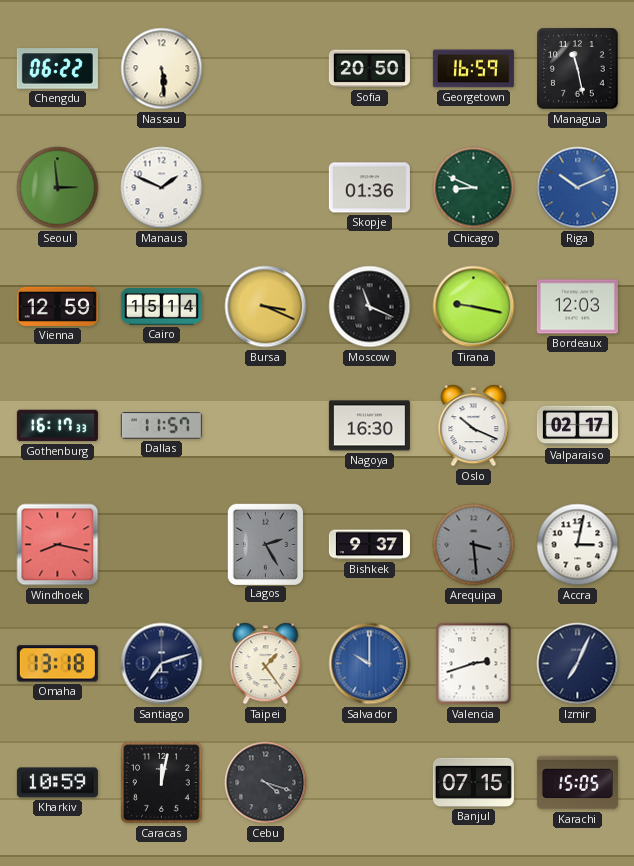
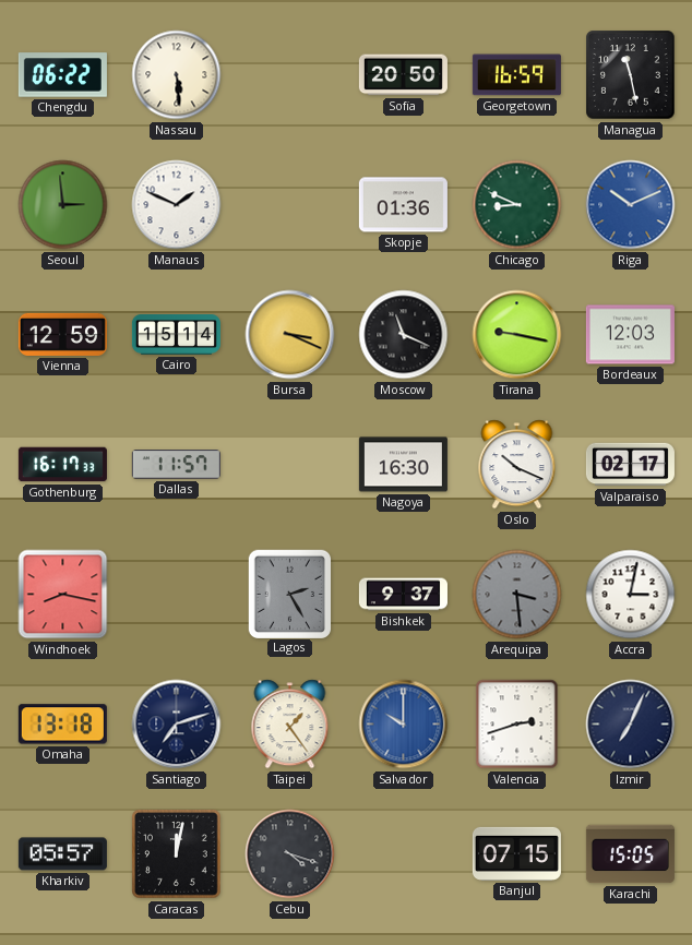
Kharkiv: 10:59 -> 05:57 (62, 854)
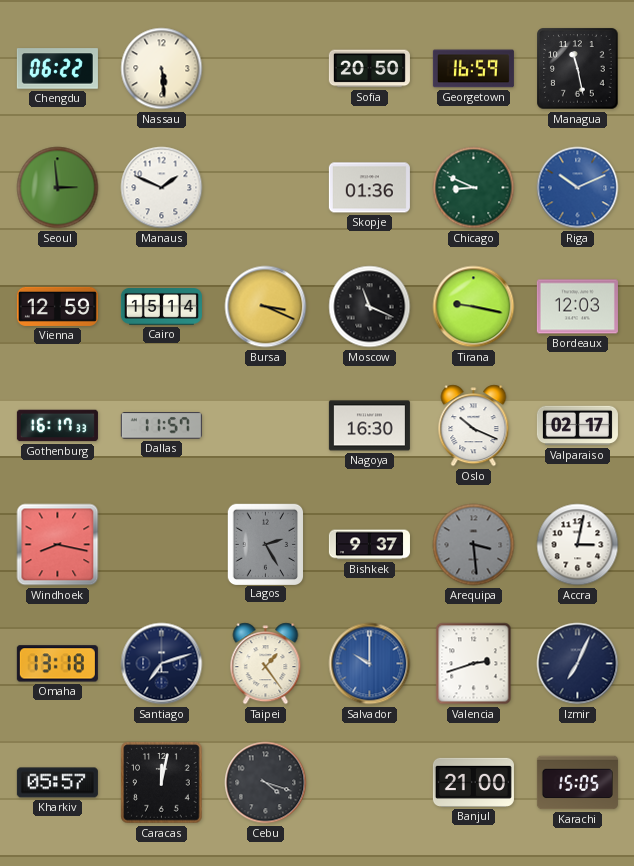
Banjul: 07:15 -> 21:00 (473, 782)
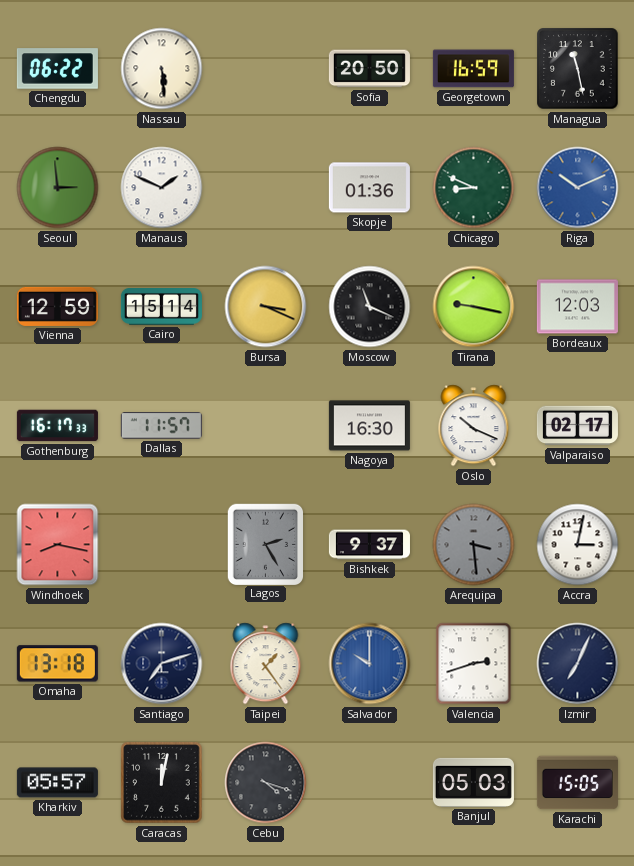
Banjul: 21:00 -> 05:03 (473, 782)
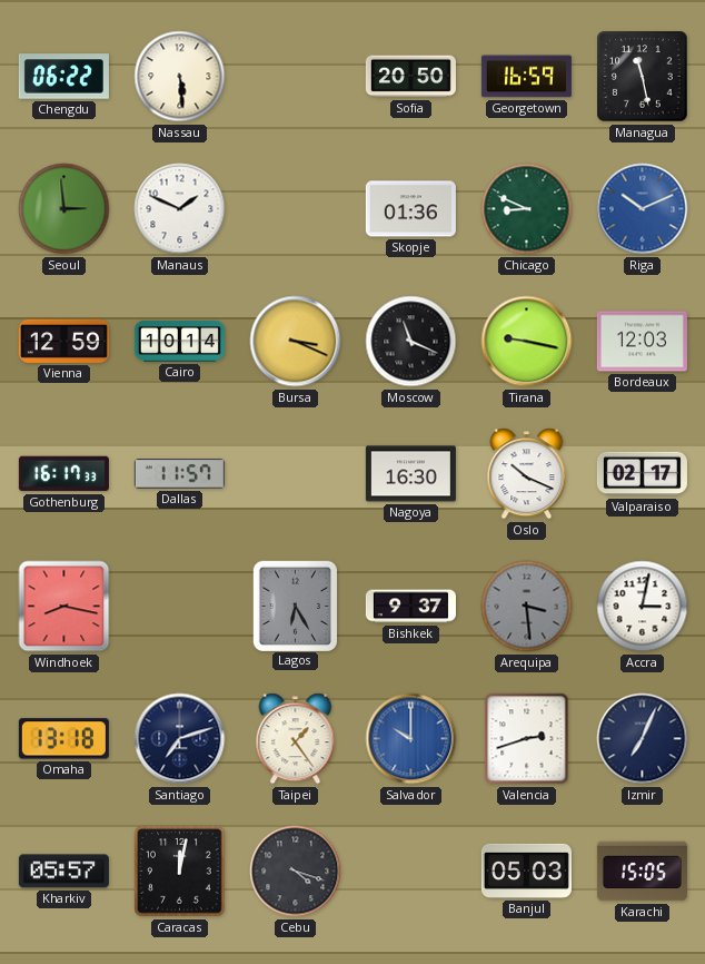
Cairo: 15:14 -> 10:14 (179, 342)
Lagos: 2:25 -> 6:25 (295, 606)
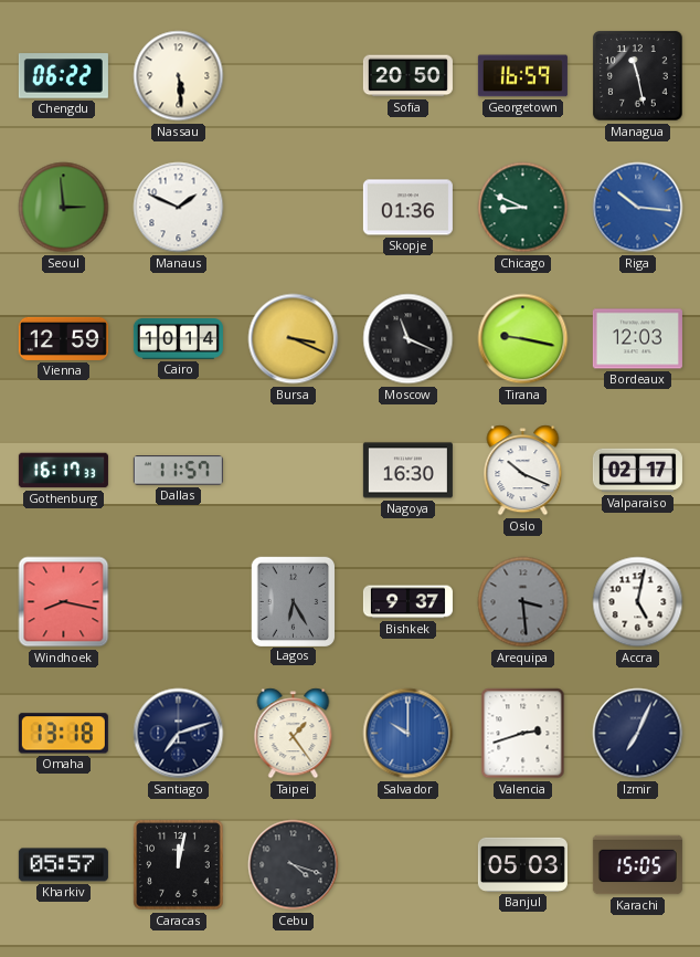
Riga: 10:11 -> 10:16 (638, 208)
Accra: 3:02 -> 5:02 (638, 602)
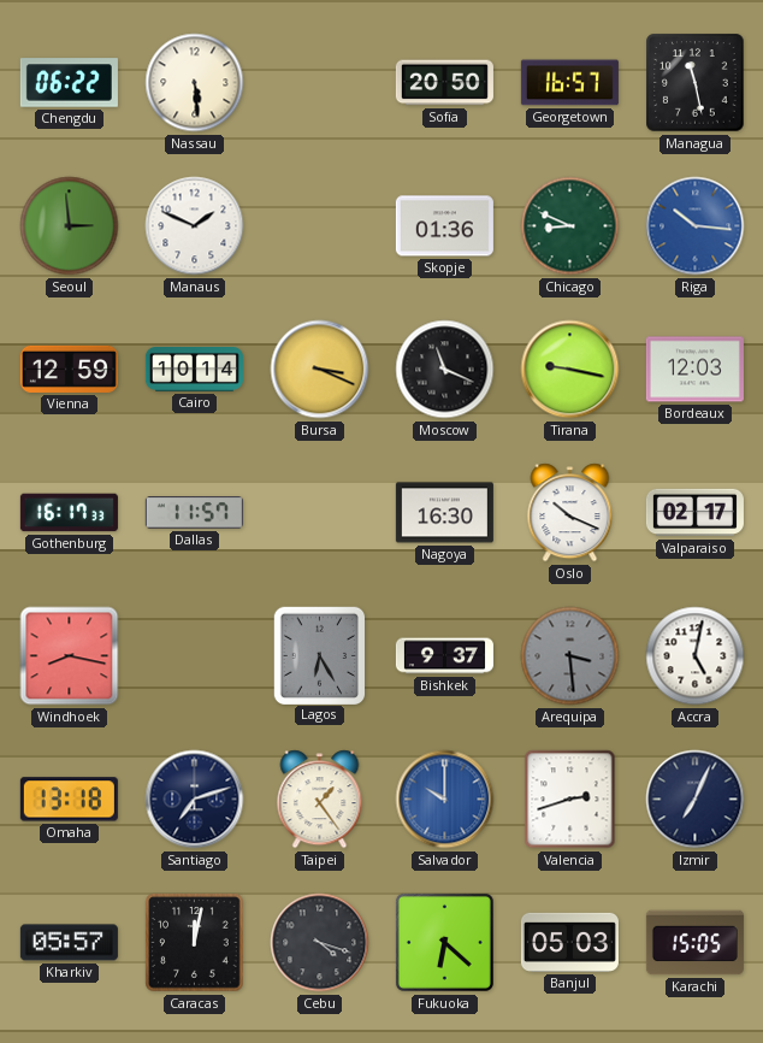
Georgetown: 16:59 -> 16:57 (569, 83)
Fukuoka: none -> 6:22 (444, 942)
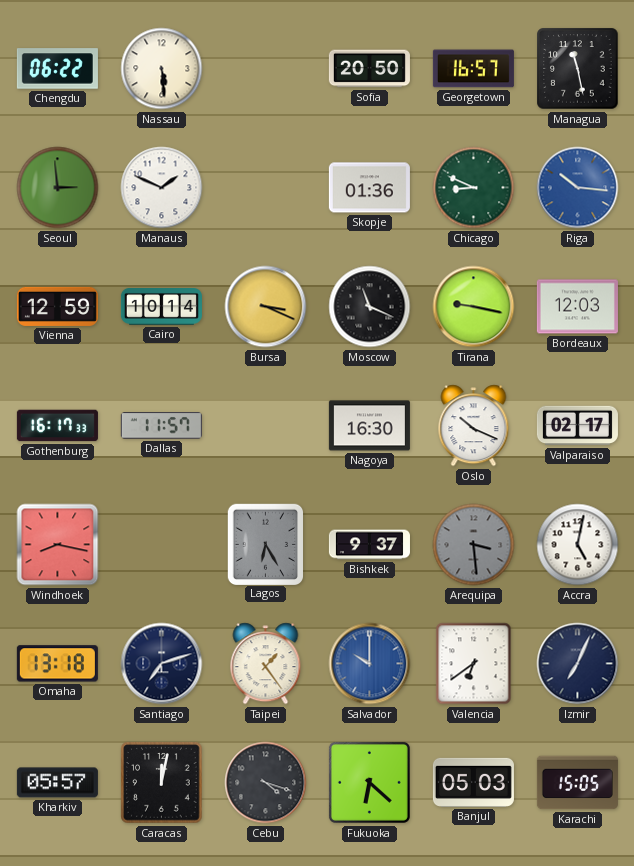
Valencia: 2:42 -> 6:39 (474, 664)
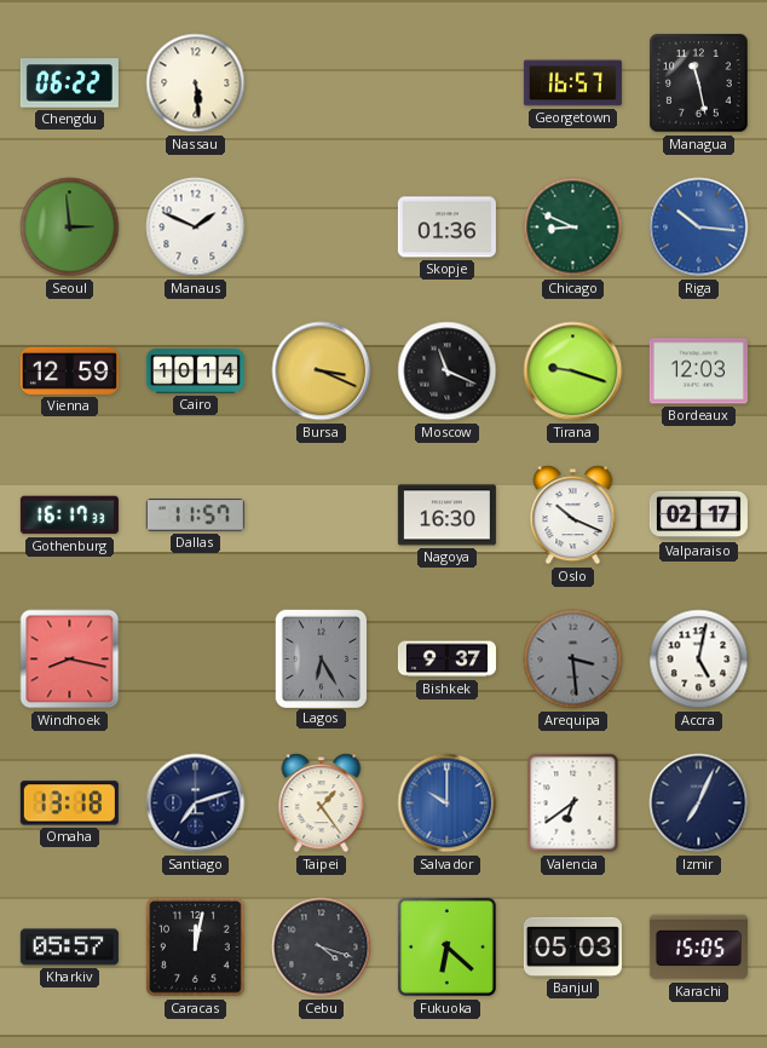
Sofia: 20:50 -> none (369, 69)
Tirana: 9:17 -> 9:18 (573, 372)
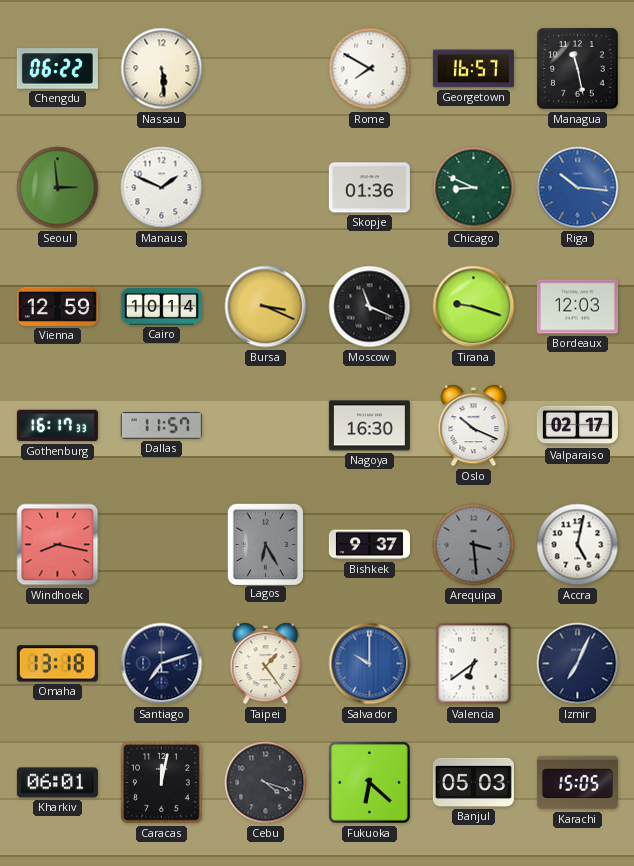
Rome: none -> 7:50 (370, 69)
Kharkiv: 05:57 -> 06:01 (57, 783)
